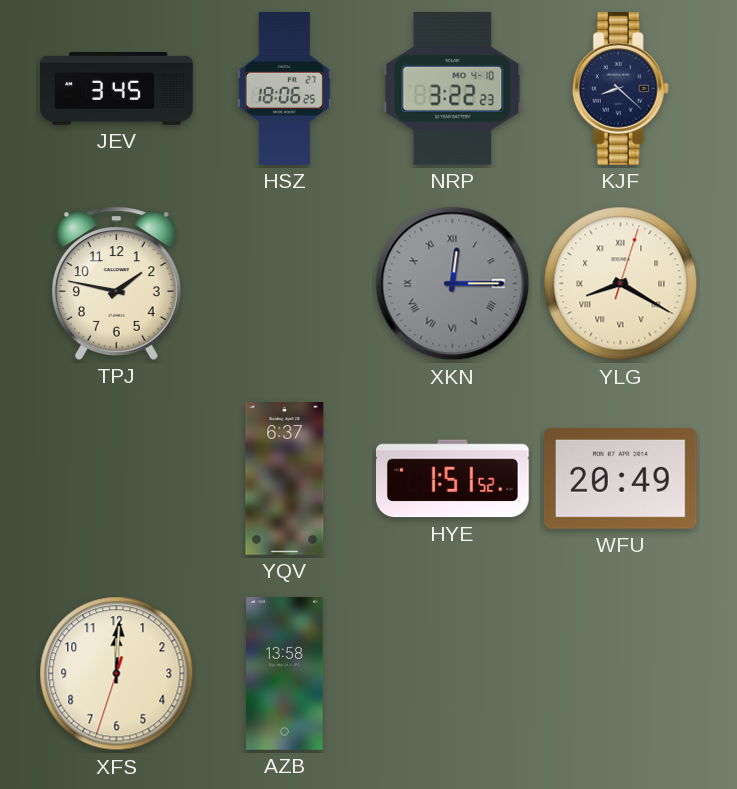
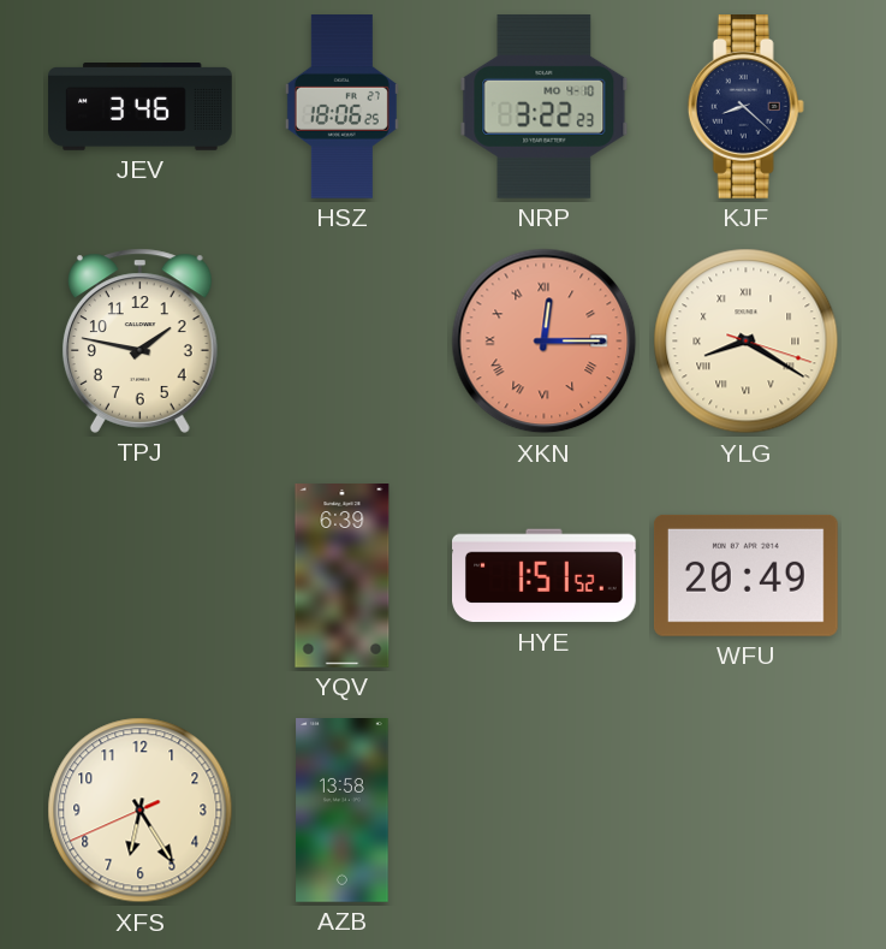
JEV: 3:45 -> 3:46 (141, 107)
XKN dial: grey -> salmon (545, 342)
YLG: 8:20:03 -> 8:20:18 (747, 342)
YQV: 6:37 -> 6:39 (343, 576)
XFS: 12:00 -> 6:24 (141, 811)
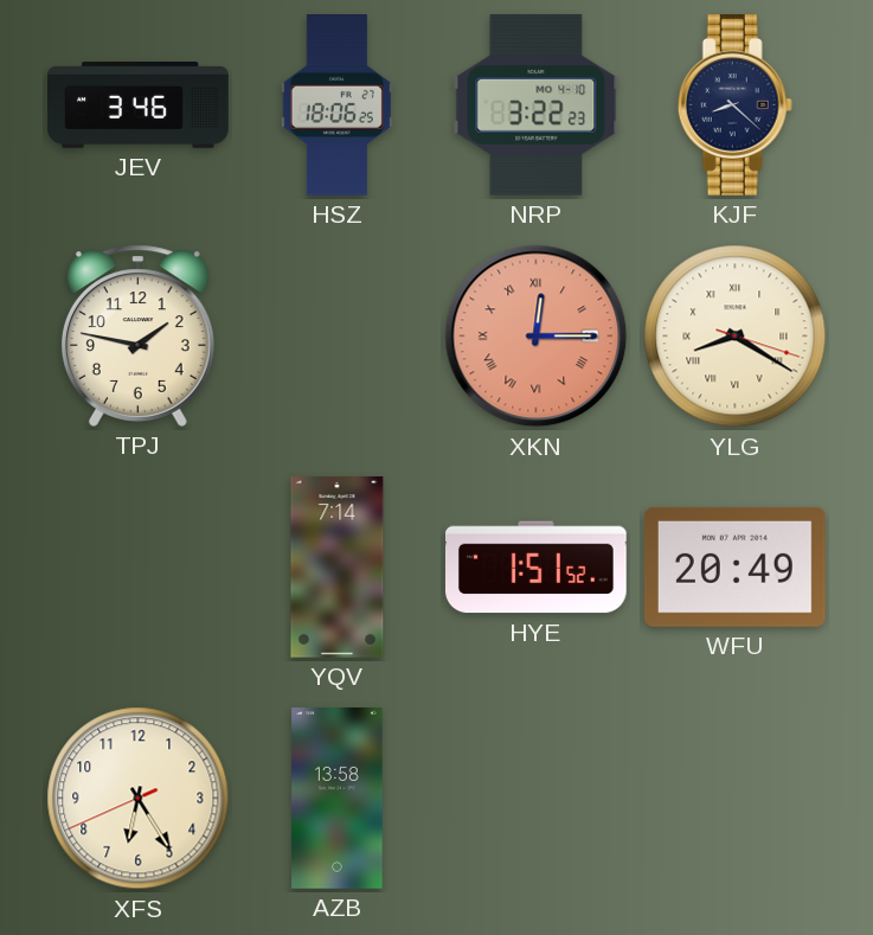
YQV: 6:39 -> 7:14 (338, 568)
